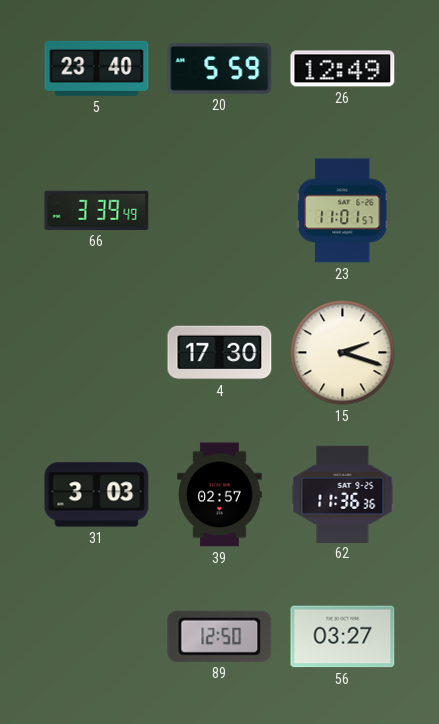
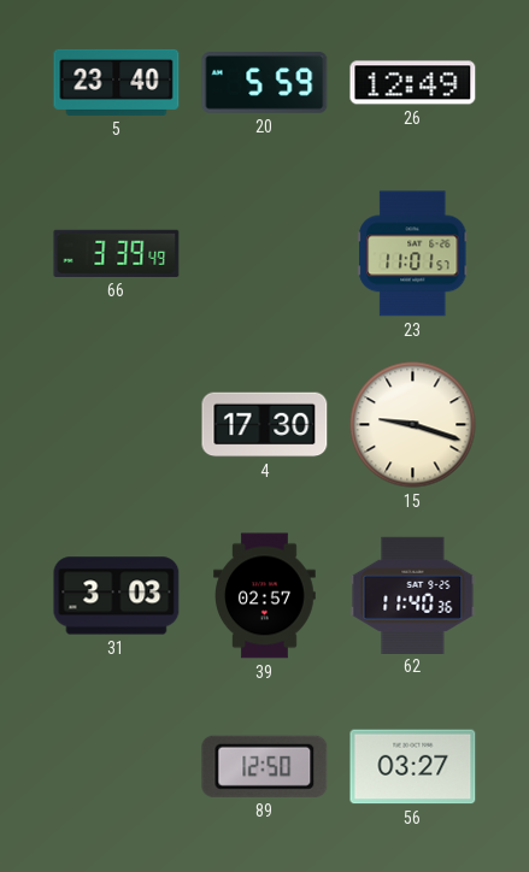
15: 2:18 -> 9:18 (413, 425)
62: 11:36 -> 11:40 (413, 595)
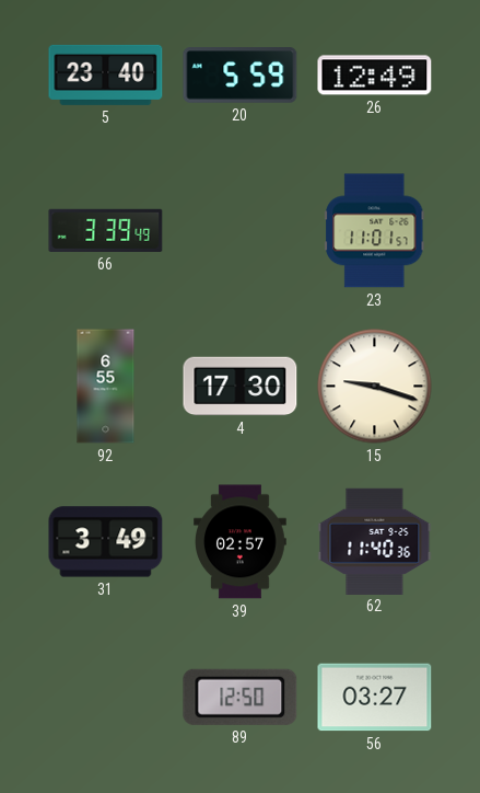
92: none -> 6:55 (106, 387)
31: 3:03 -> 3:49 (106, 542)
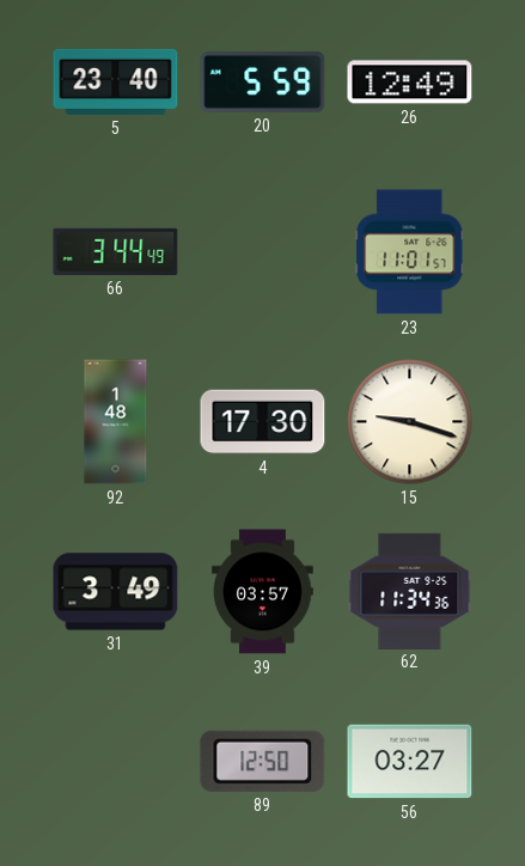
66: 3:39 -> 3:44 (116, 251)
92: 6:55 -> 1:48 (116, 422)
39: 02:57 -> 03:57 (263, 592)
62: 11:40 -> 11:34 (410, 591)
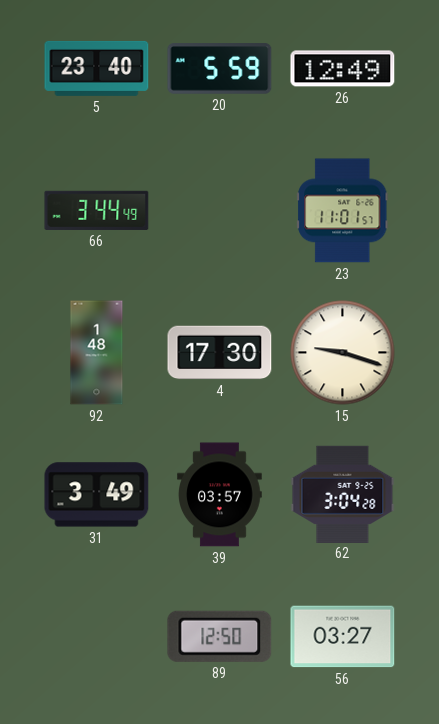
62: 11:34 -> 3:04 (343, 494)
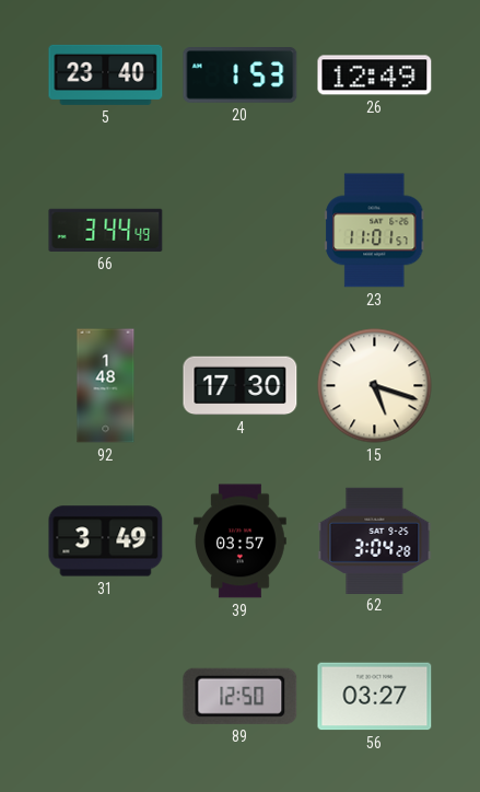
20: 5:59 -> 1:53 (241, 75)
15: 9:18 -> 5:18 (375, 386)
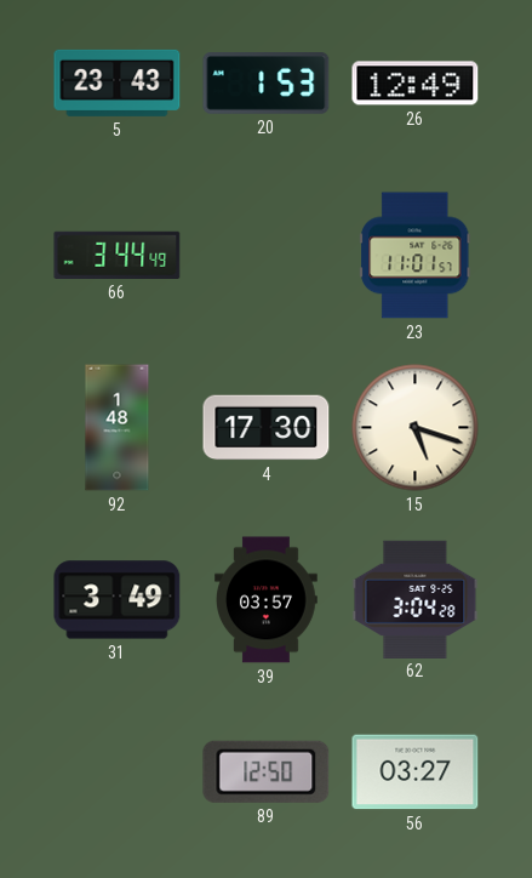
5: 23:40 -> 23:43 (118, 82)
